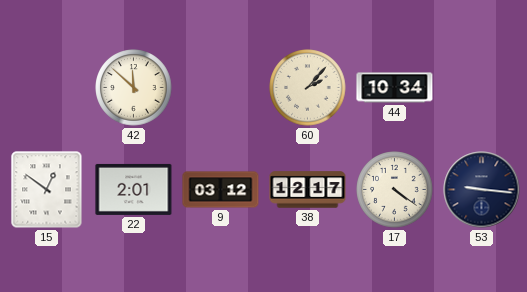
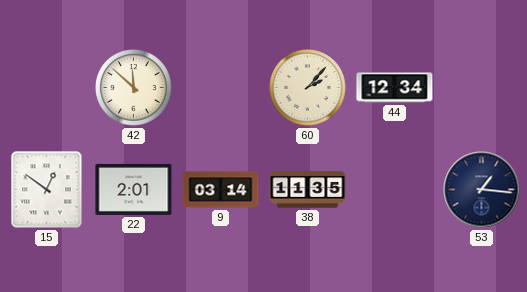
44: 10:34 -> 12:34 (395, 88)
9: 03:12 -> 03:14 (221, 190)
38: 12:17 -> 11:35 (308, 190)
17: 4:21 -> none (395, 190)
53: 9:16 -> 1:16 (482, 190)
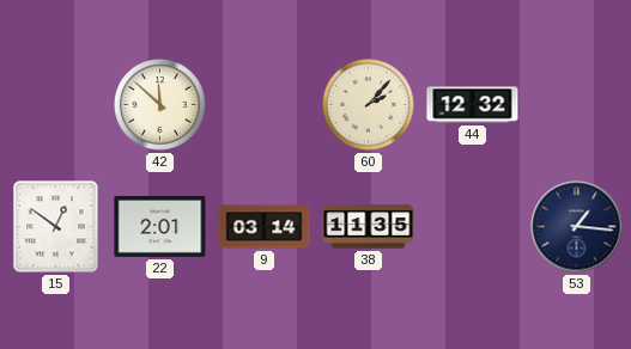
44: 12:34 -> 12:32 (473, 105)
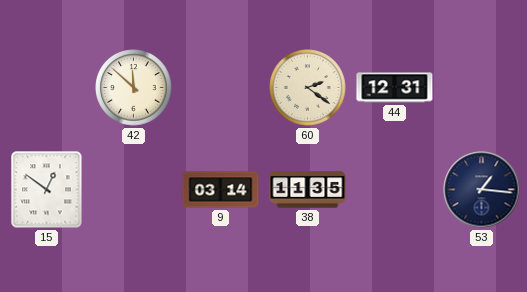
60: 2:07 -> 2:21 (308, 88)
44: 12:32 -> 12:31 (395, 88)
22: 2:01 -> none (160, 226)
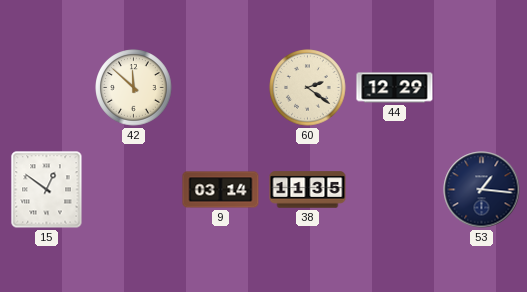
44: 12:31 -> 12:29 (395, 88)
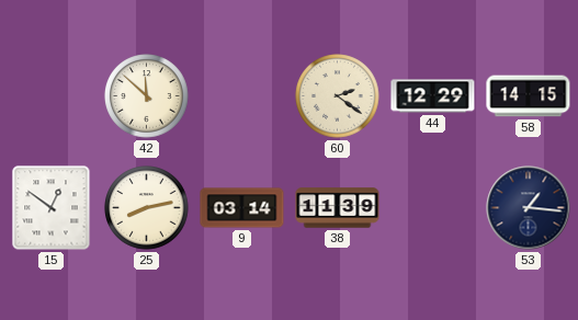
58: none -> 14:15 (529, 96)
25: none -> 8:13 (147, 208)
38: 11:35 -> 11:39 (338, 208)
